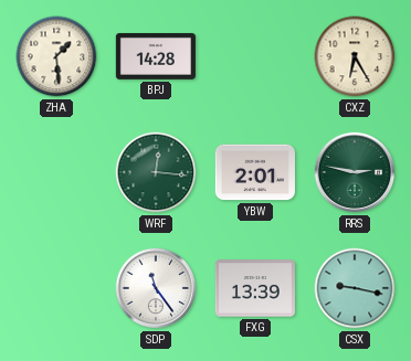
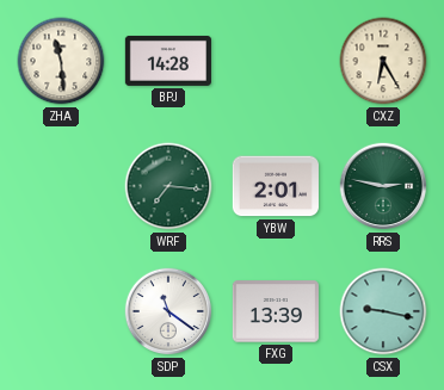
ZHA: 1:29 -> 11:29 (61, 61)
WRF: 12:16 -> 7:16 (168, 186)
SDP: 11:24 -> 11:21 (168, 311)
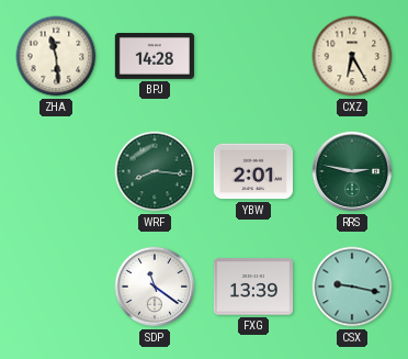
WRF: 7:16 -> 8:16 (155, 171)
